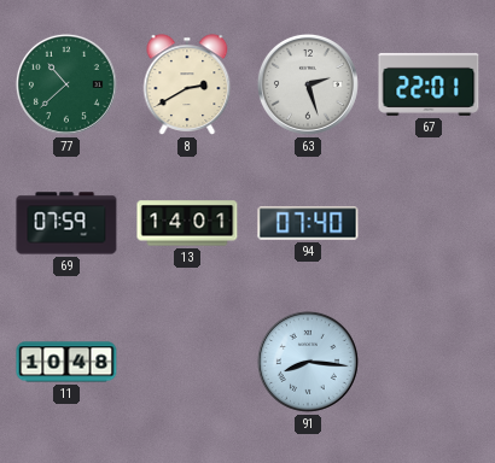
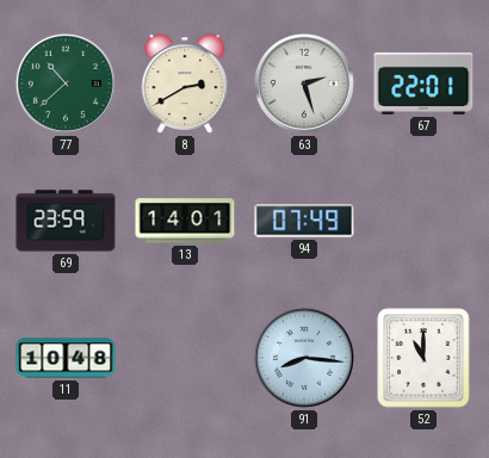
69: 07:59 -> 23:59 (66, 221)
94: 07:40 -> 07:49 (304, 221)
52: none -> 11:00 (423, 358)
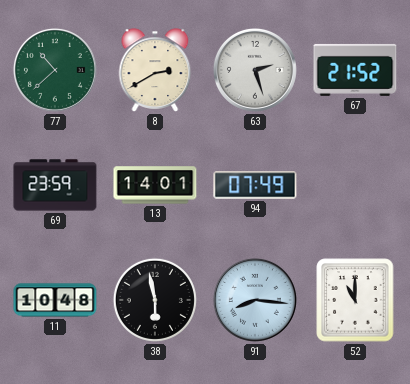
67: 22:01 -> 21:52 (355, 70)
38: none -> 5:58 (155, 300)
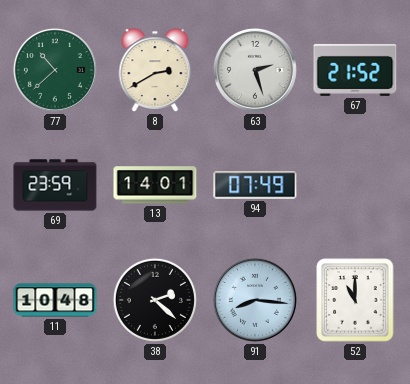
38: 5:58 -> 2:22 (155, 300)
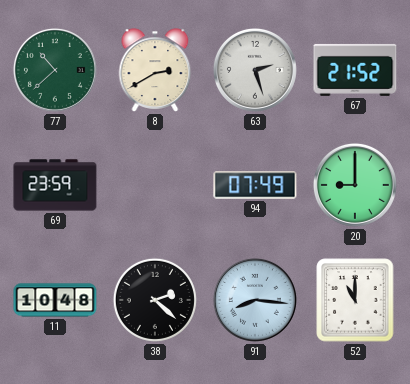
13: 14:01 -> none (155, 185)
20: none -> 9:00 (355, 185)
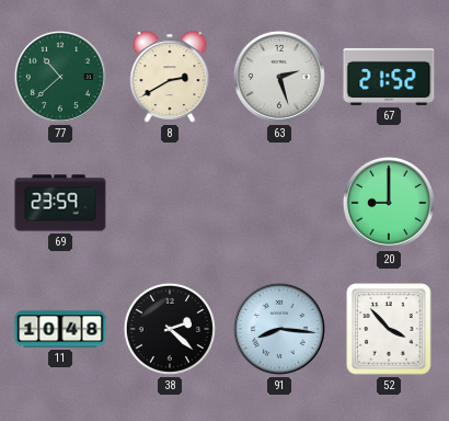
94: 07:49 -> none (255, 185)
52: 11:00 -> 3:53 (389, 329)
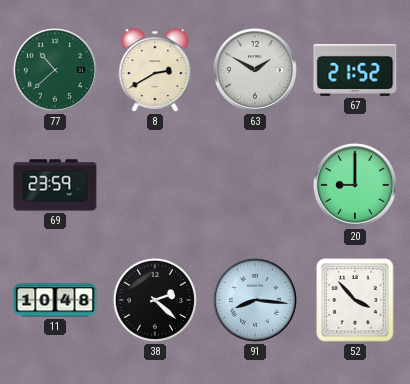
63: 2:27 -> 1:50 (255, 70)
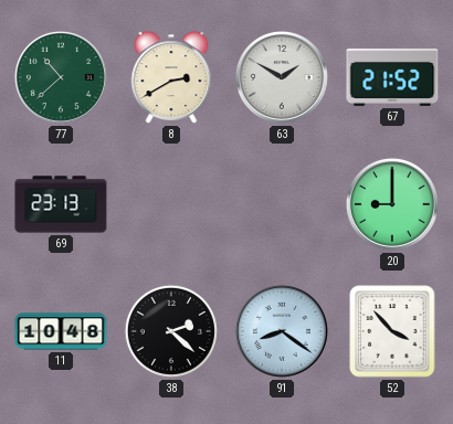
69: 23:59 -> 23:13 (61, 204)
91: 8:16 -> 8:21 (282, 331)
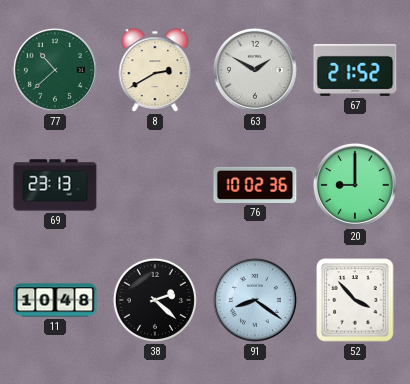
76: none -> 10:02 (255, 185)
